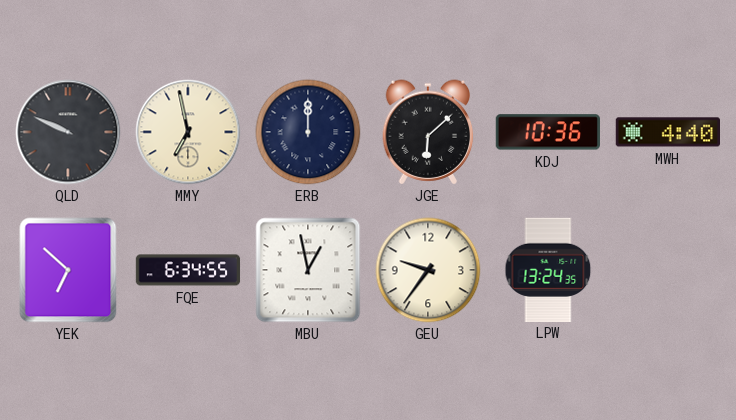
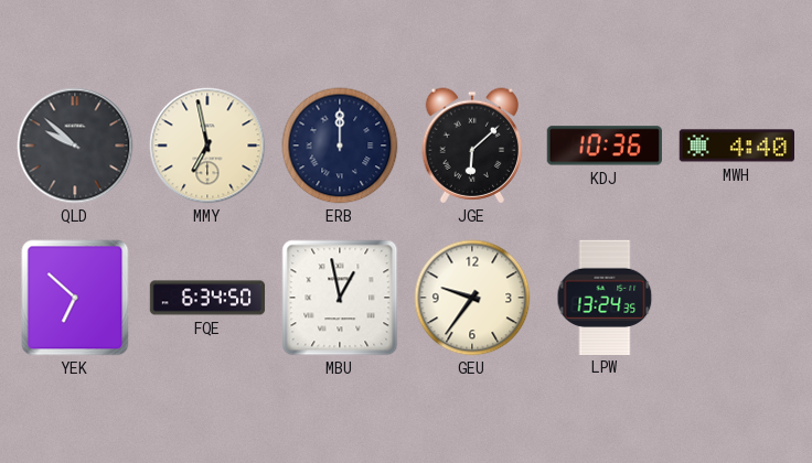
QLD: 9:49 -> 9:52 (75, 146)
FQE: 6:34:55 -> 6:34:50 (207, 298)
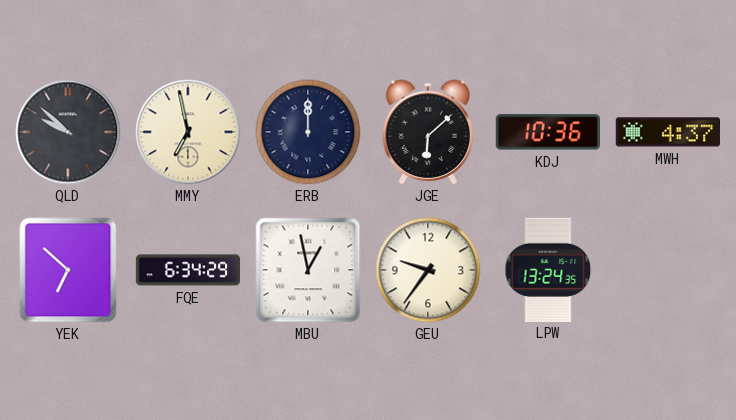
MWH: 4:40 -> 4:37 (667, 132)
FQE: 6:34:50 -> 6:34:29 (188, 270)
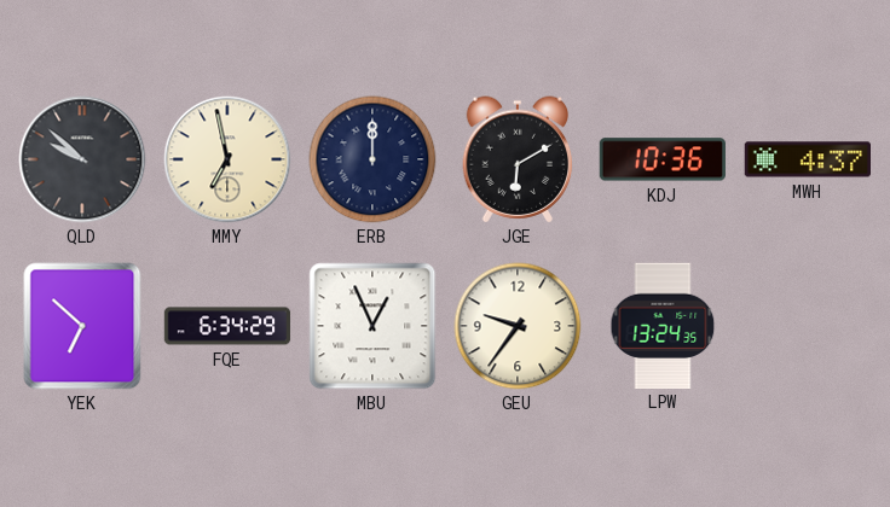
JGE: 6:08 -> 6:10 (518, 159)
MBU: 12:58 -> 12:56 (372, 326)
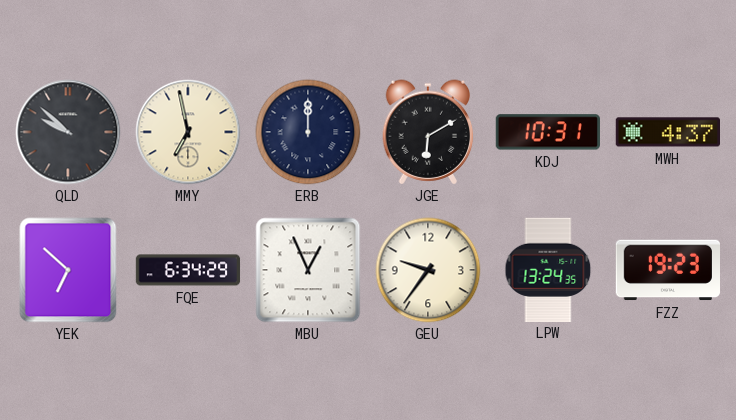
KDJ: 10:36 -> 10:31 (548, 132)
FZZ: none -> 19:23 (667, 270)
